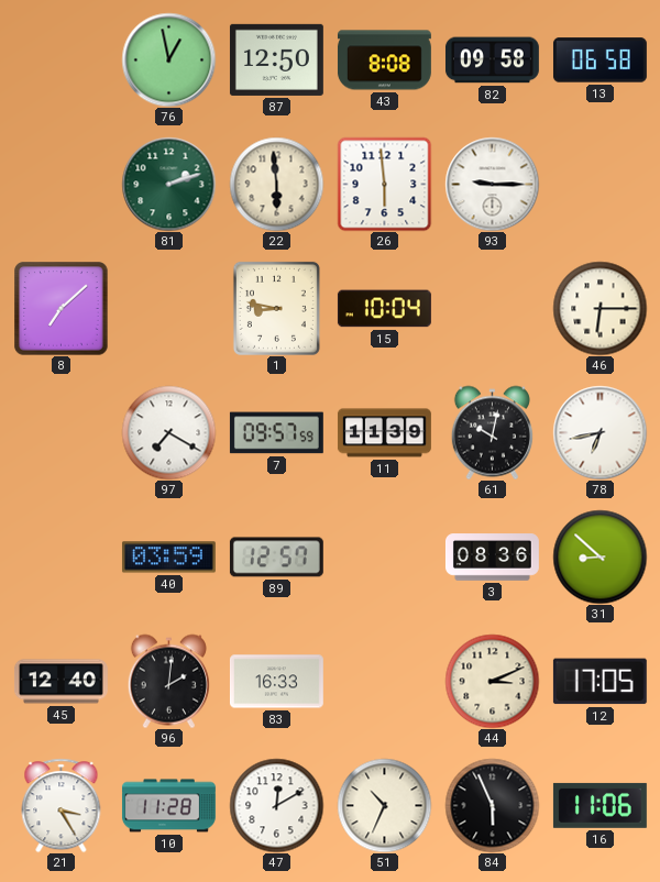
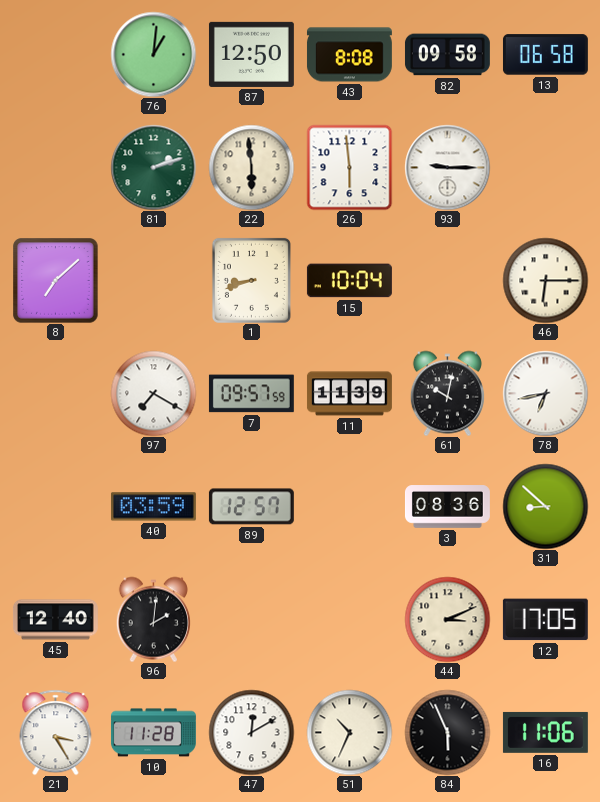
76: 12:58 -> 1:01 (153, 54)
1: 8:47 -> 8:42 (251, 280)
83: 16:33 -> none (276, 682)
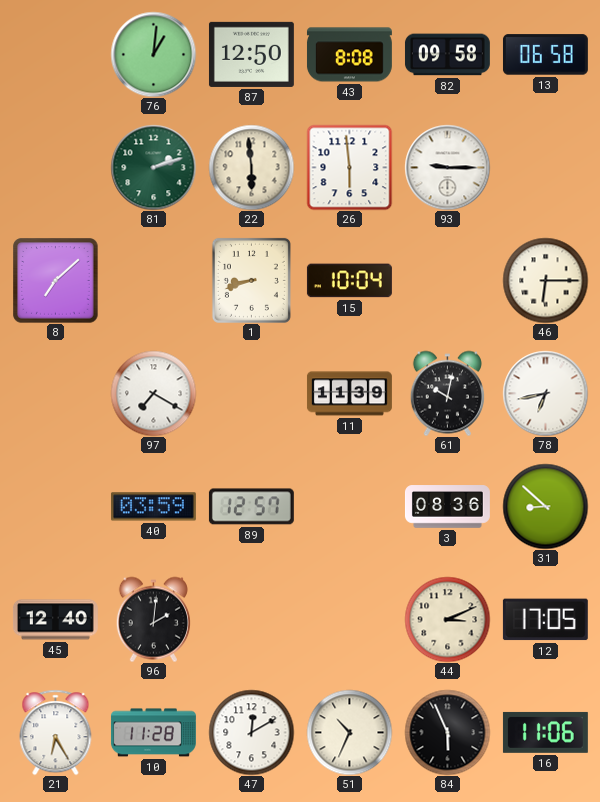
7: 09:57 -> none (251, 394)
21: 3:25 -> 6:25 (56, 732)
